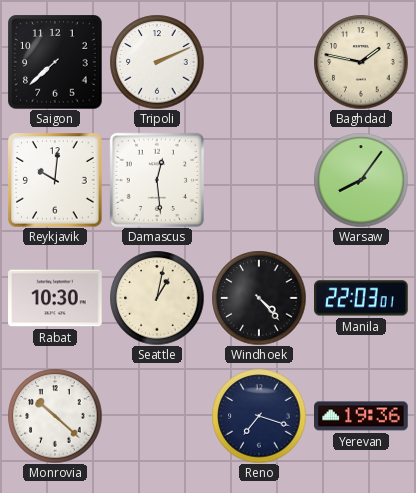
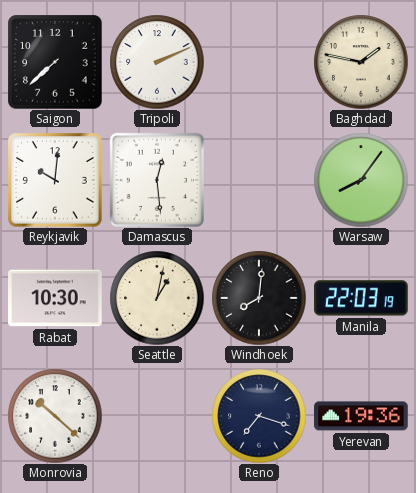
Windhoek: 4:23 -> 8:01 (259, 298)
Manila: 22:03:01 -> 22:03:19 (361, 298)
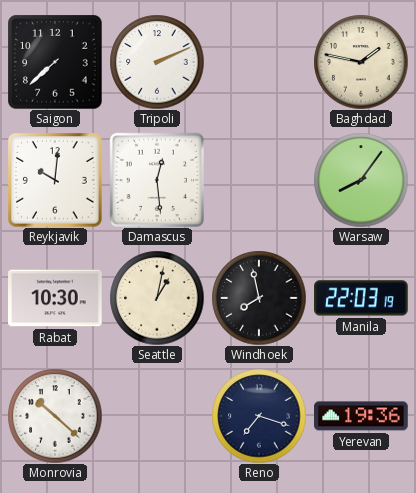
Windhoek: 8:01 -> 7:58 (259, 298)
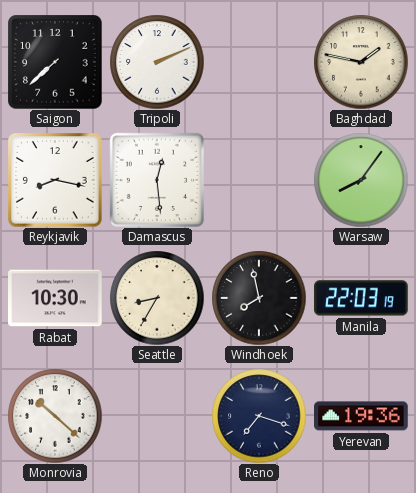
Reykjavik: 10:01 -> 8:17 (55, 180)
Seattle: 1:02 -> 8:35 (157, 298)
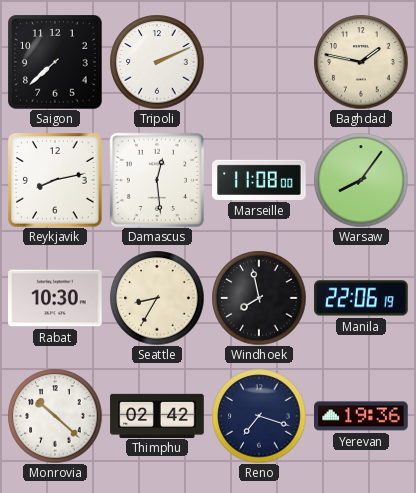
Reykjavik: 8:17 -> 8:13 (55, 180)
Marseille: none -> 11:08 (259, 180)
Manila: 22:03 -> 22:06 (361, 298)
Thimphu: none -> 02:42 (157, 415)
